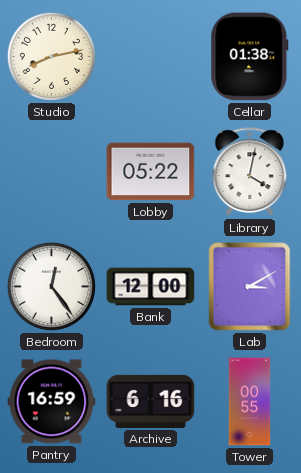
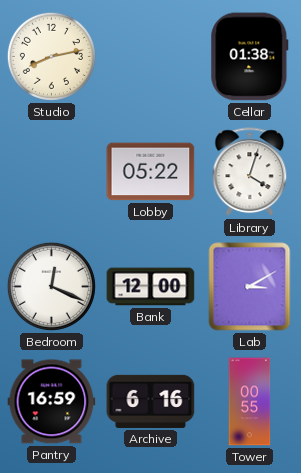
Library: 4:02 -> 4:03 (250, 172)
Bedroom: 12:24 -> 12:19 (51, 286)
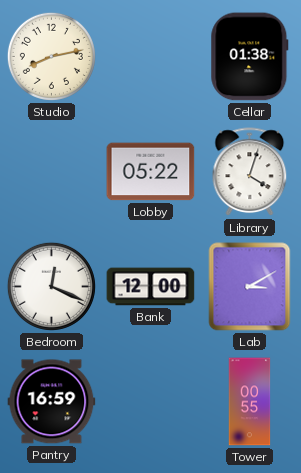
Archive: 6:16 -> none (151, 401)
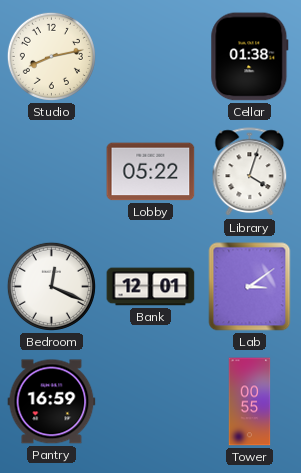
Bank: 12:00 -> 12:01 (151, 287)
Lab: 3:10 -> 3:09 (250, 287)
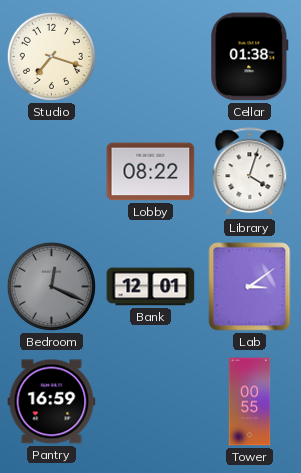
Studio: 8:13 -> 7:18 (51, 56)
Lobby: 05:22 -> 08:22 (151, 172)
Bedroom dial: white -> grey (51, 286)
